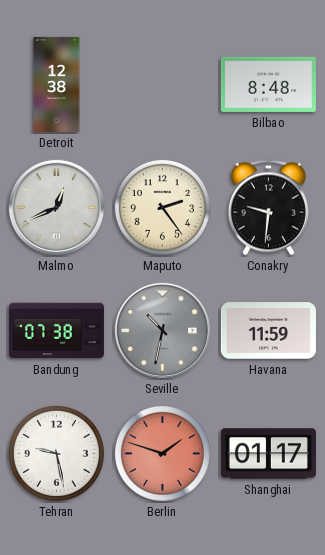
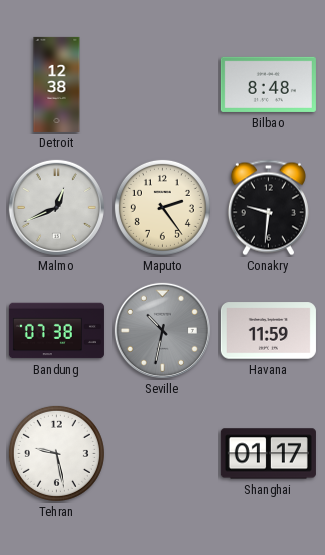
Berlin: 1:48 -> none (162, 453)
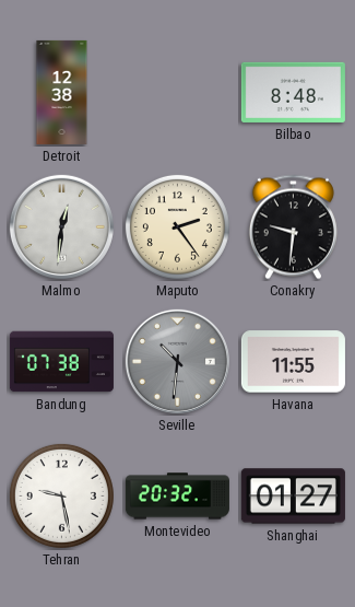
Malmo: 12:41 -> 12:31 (61, 226)
Seville: 10:32 -> 10:31 (177, 361)
Havana: 11:59 -> 11:55 (293, 362)
Montevideo: none -> 20:32 (177, 497)
Shanghai: 01:17 -> 01:27 (293, 497)
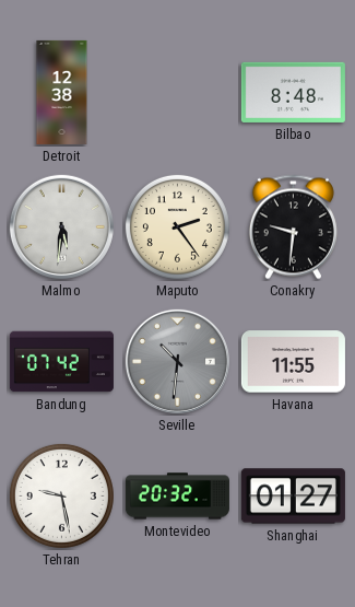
Malmo: 12:31 -> 5:31 (61, 226)
Bandung: 07:38 -> 07:42 (61, 362)
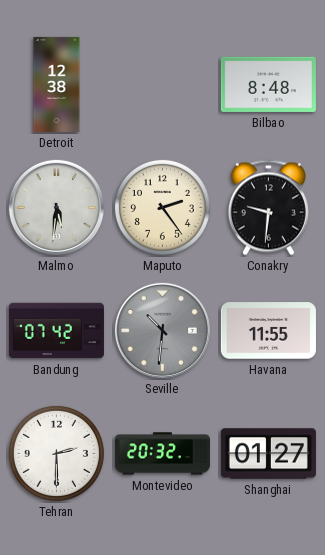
Tehran: 9:28 -> 2:30 (56, 453)
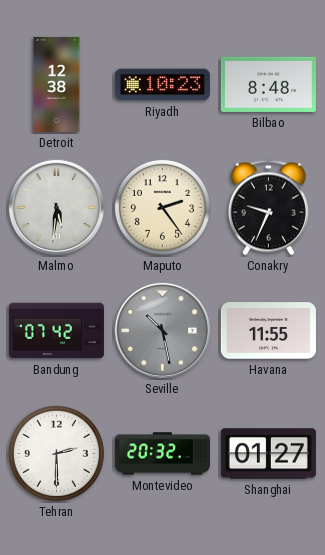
Riyadh: none -> 10:23 (162, 85)
Conakry: 9:31 -> 9:34 (268, 208)
Seville: 10:31 -> 10:28 (162, 330)
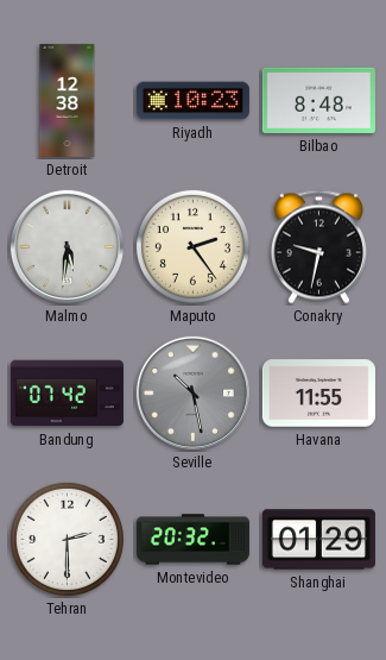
Conakry: 9:34 -> 9:32 (318, 247)
Shanghai: 01:27 -> 01:29 (318, 540)
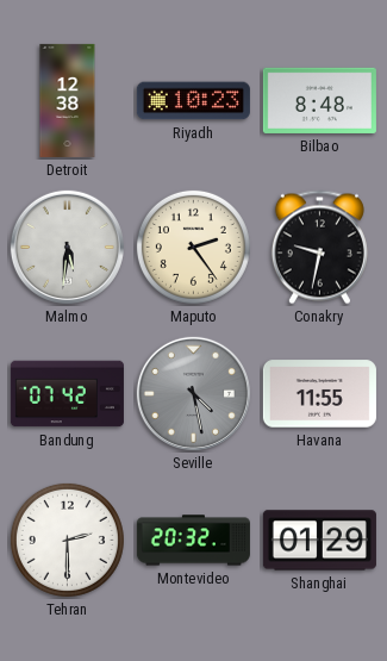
Seville: 10:28 -> 4:28 (193, 393)
